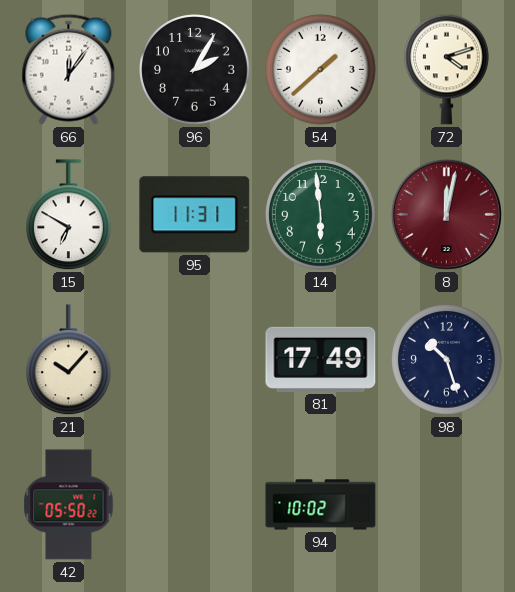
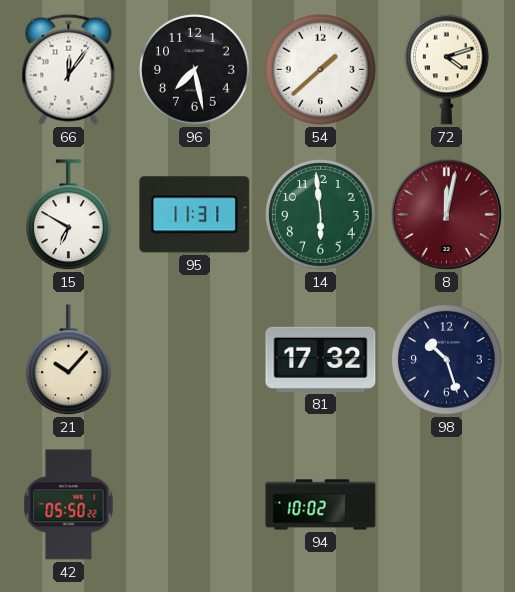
96: 2:05 -> 7:28 (195, 70)
81: 17:49 -> 17:32 (321, 359)
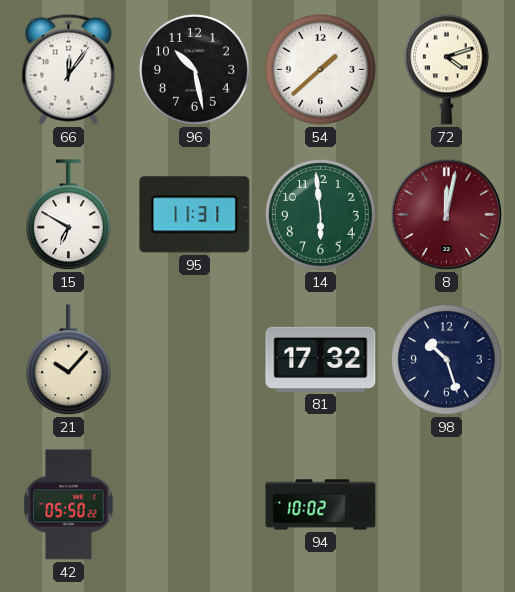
96: 7:28 -> 10:28 (195, 70)
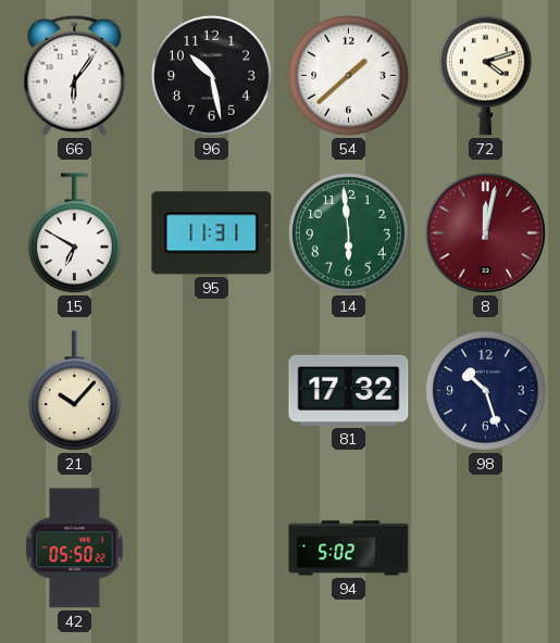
66: 12:06 -> 6:06 (75, 75)
94: 10:02 -> 5:02 (349, 549)
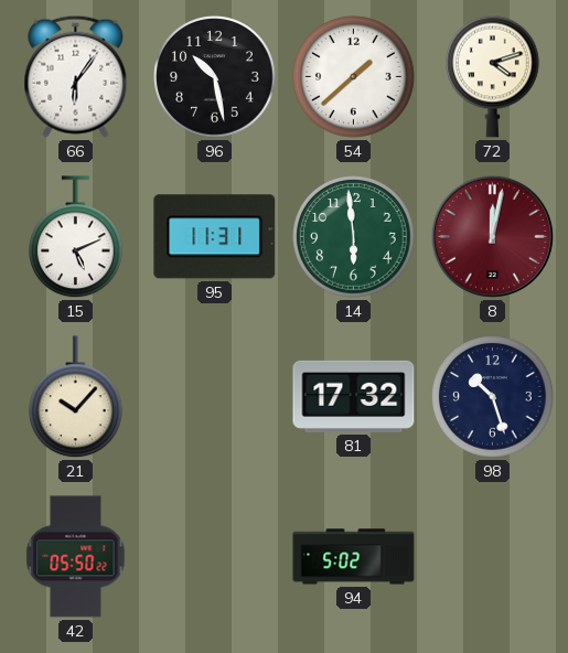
15: 6:50 -> 5:11 (76, 237)
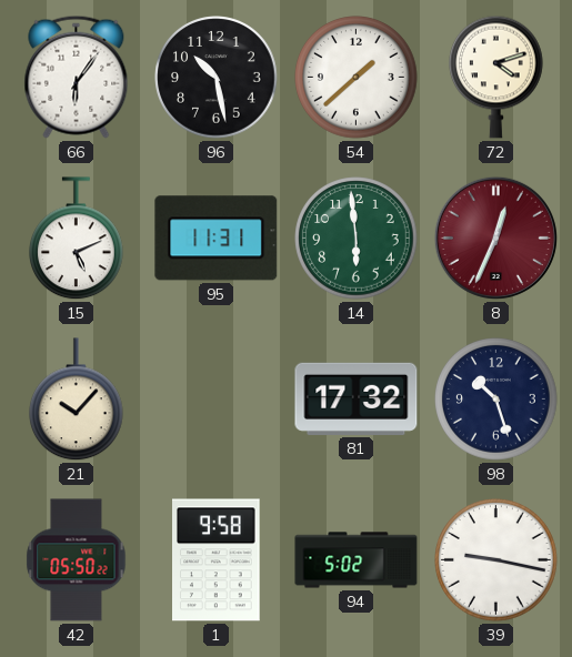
8: 12:02 -> 12:34 (495, 237)
1: none -> 9:58 (217, 560)
39: none -> 9:17 (496, 560)
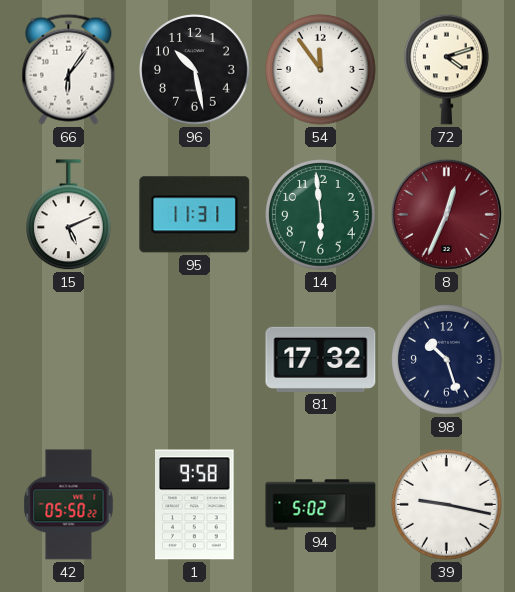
54: 1:38 -> 11:54 (321, 70)
21: 10:07 -> none (77, 400)
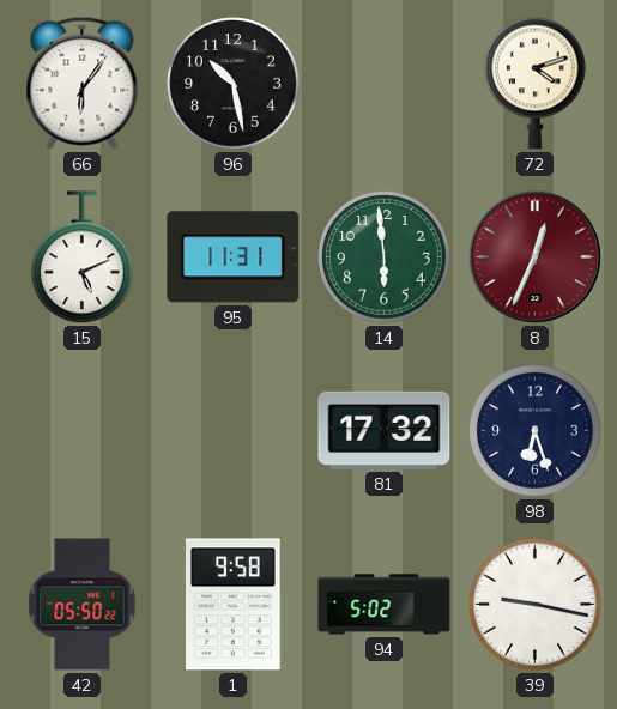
54: 11:54 -> none (321, 70)
98: 10:27 -> 6:27 (536, 431)
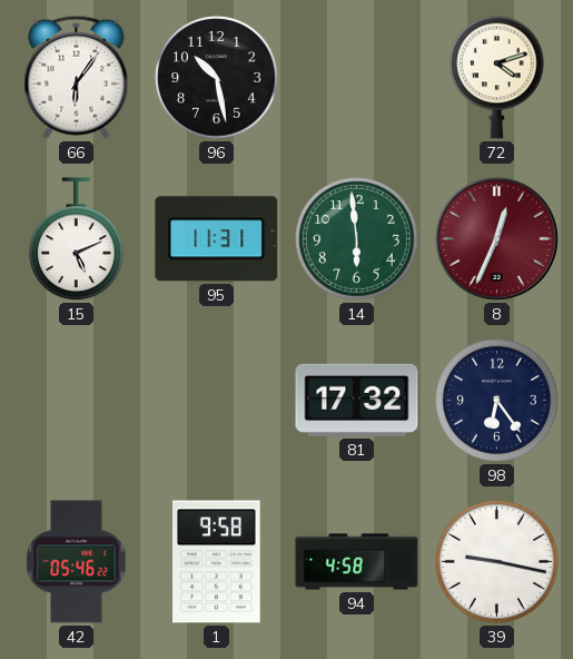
98: 6:27 -> 6:24 (497, 401)
42: 05:50 -> 05:46 (77, 562)
94: 5:02 -> 4:58 (357, 562)
